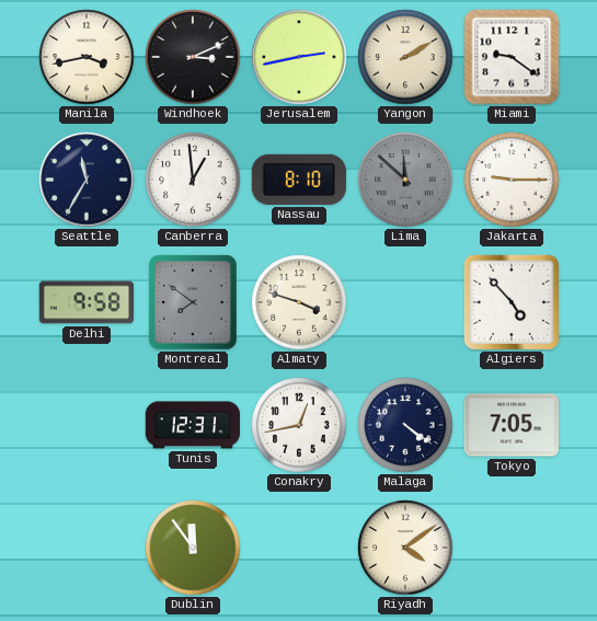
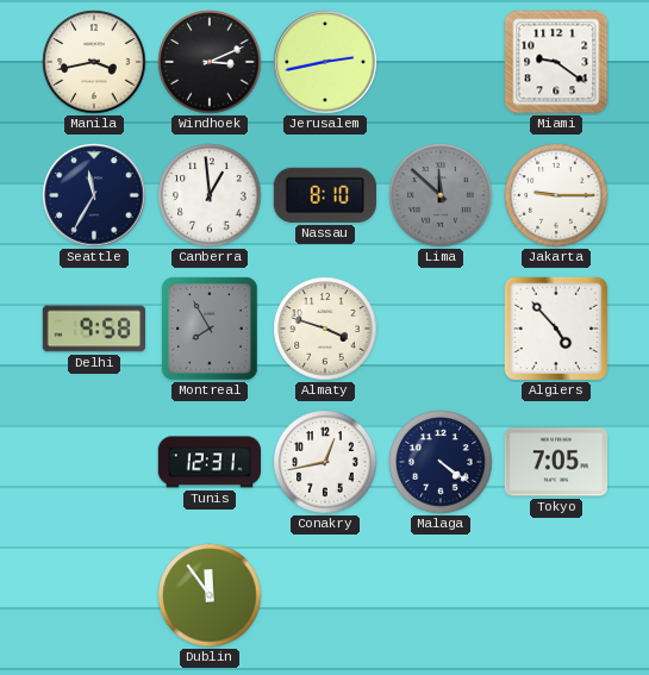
Yangon: 2:10 -> none (405, 57)
Montreal: 7:51 -> 7:55 (210, 329)
Riyadh: 4:09 -> none (405, 548)
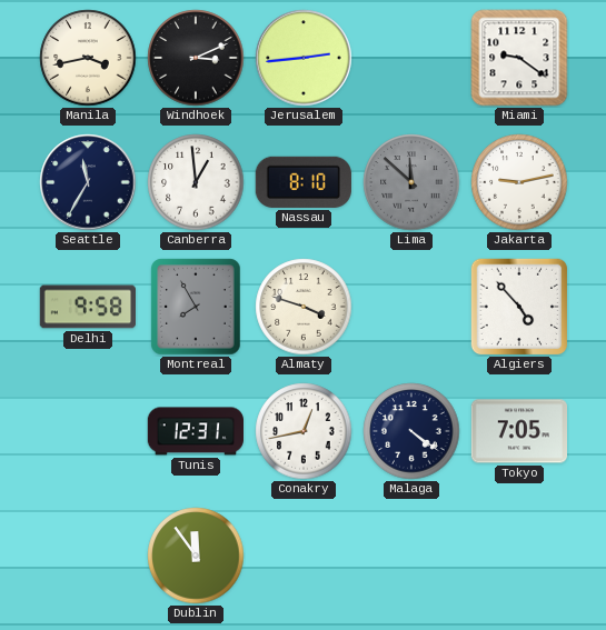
Jerusalem: 2:43 -> 2:44 (304, 58)
Jakarta: 9:15 -> 9:13 (519, 182)
